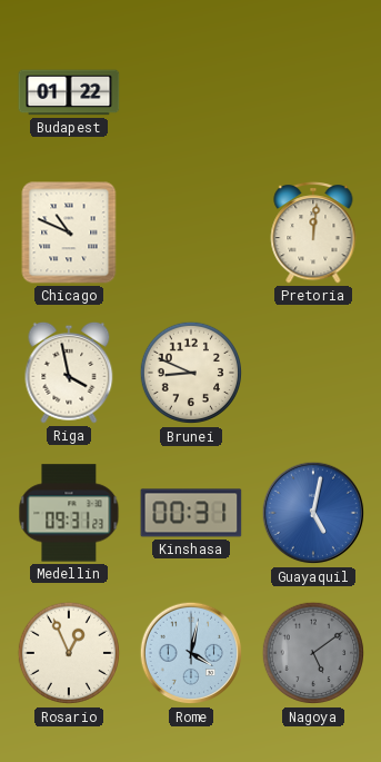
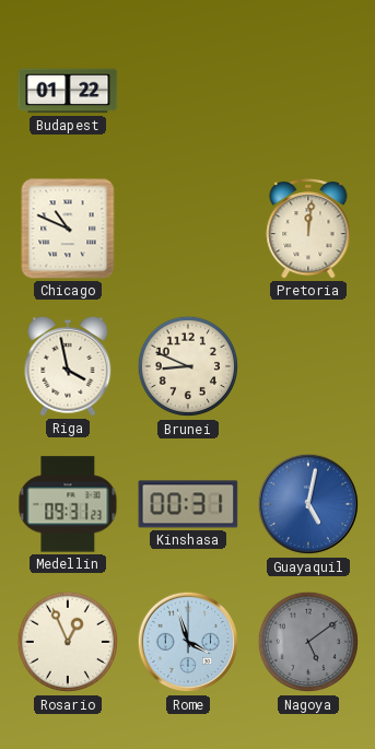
Rome: 4:02 -> 3:57 (188, 642)
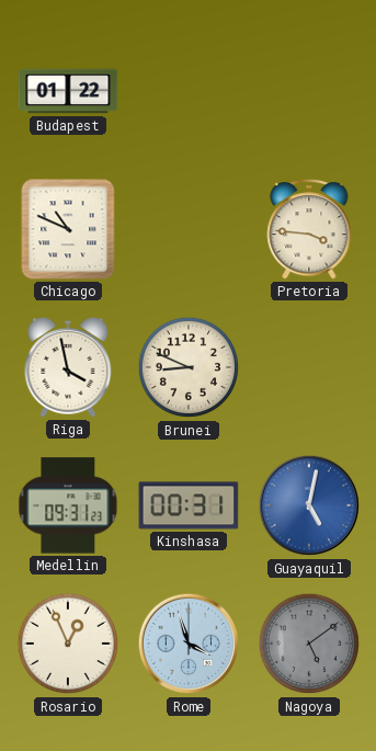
Pretoria: 12:01 -> 3:46 (309, 230)
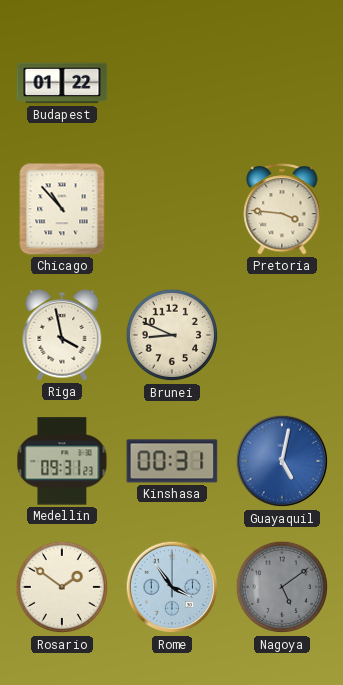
Chicago: 10:49 -> 10:53 (62, 209)
Rosario: 12:56 -> 1:51 (62, 587)
Rome: 3:57 -> 3:54 (172, 587)
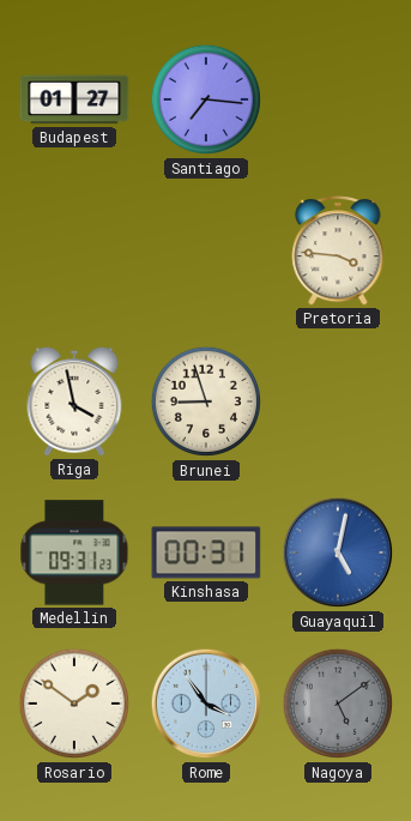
Budapest: 01:22 -> 01:27 (74, 99)
Santiago: none -> 7:16 (206, 99)
Chicago: 10:53 -> none (62, 209)
Brunei: 8:49 -> 8:57 (206, 402)
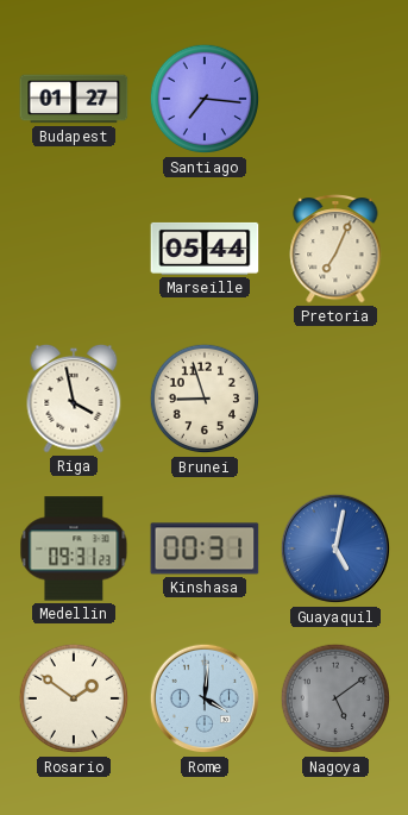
Marseille: none -> 05:44 (205, 249)
Pretoria: 3:46 -> 7:04 (335, 250)
Rome: 3:54 -> 4:01 (205, 698)
